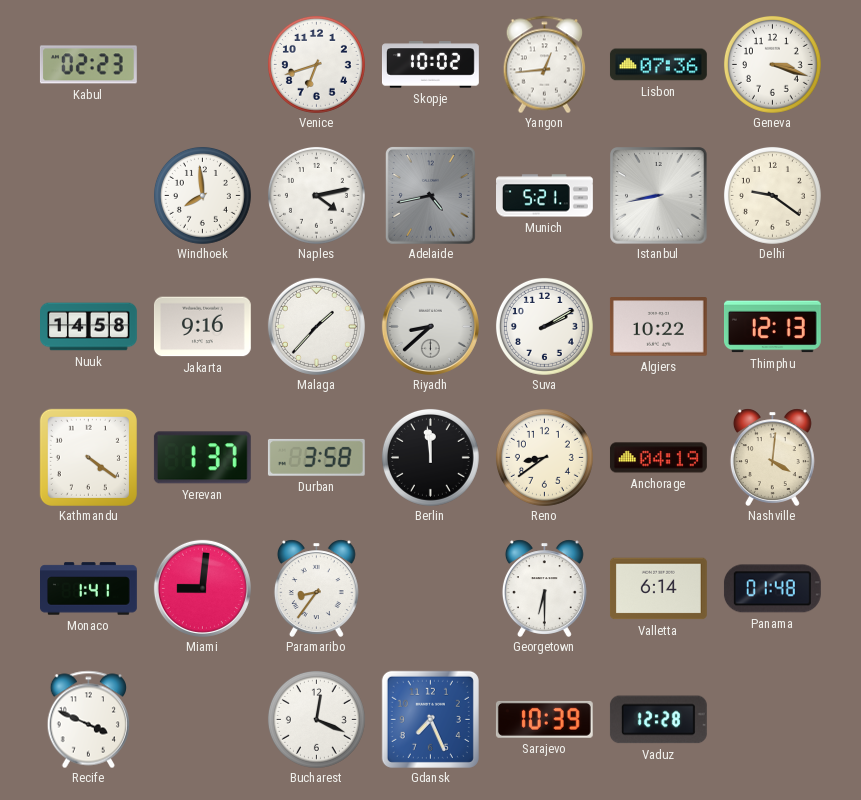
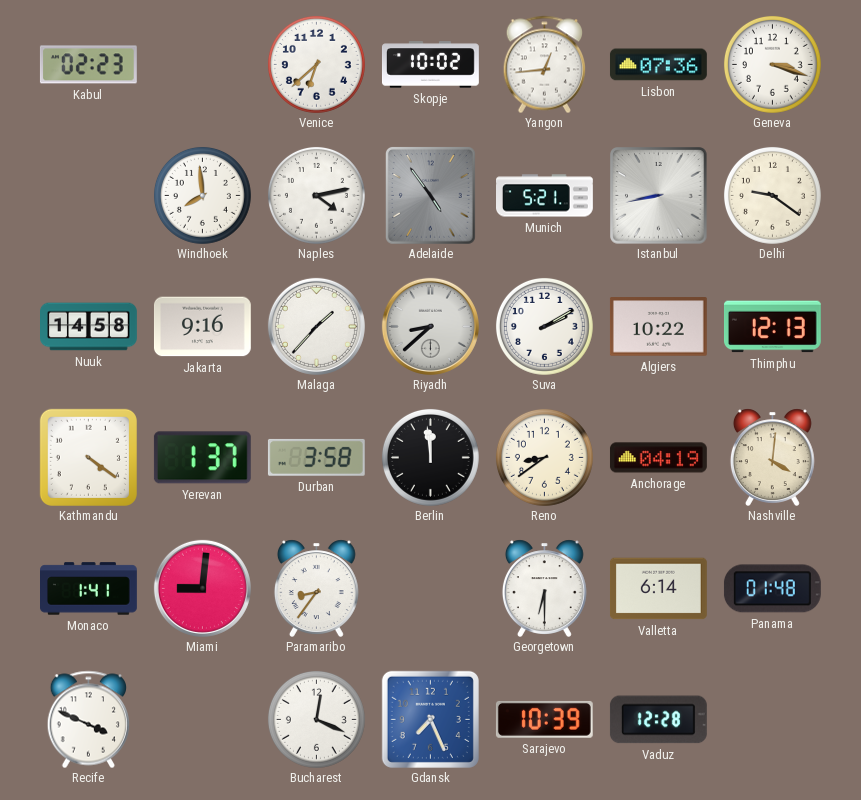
Venice: 6:42 -> 6:38 (316, 64)
Adelaide: 4:43 -> 4:54 (430, 195)
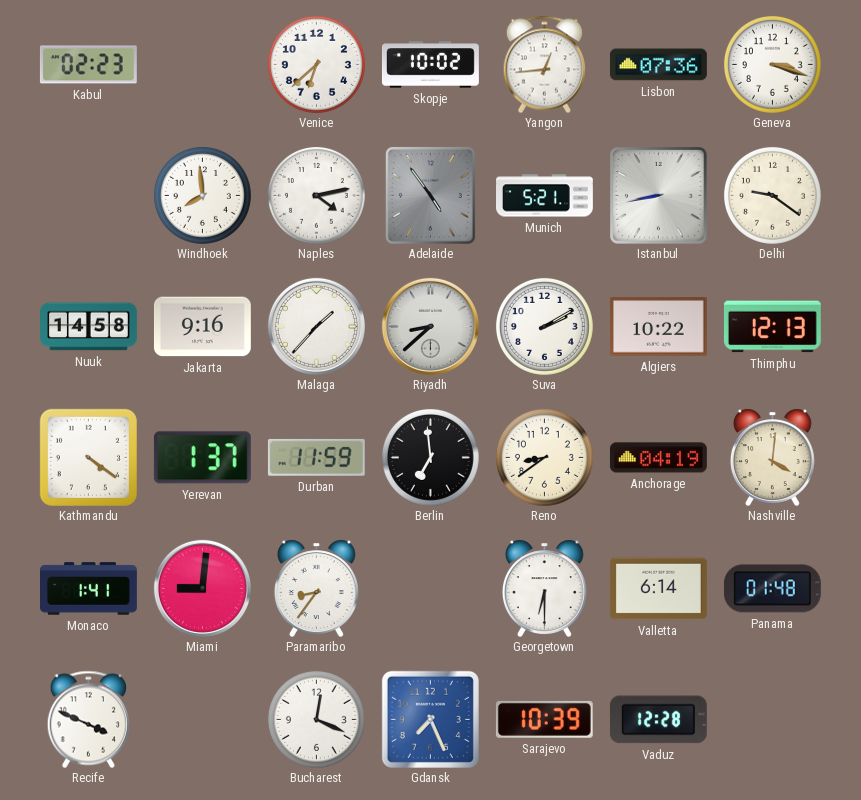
Durban: 3:58 -> 11:59 (316, 457)
Berlin: 11:59 -> 6:59 (430, 457)
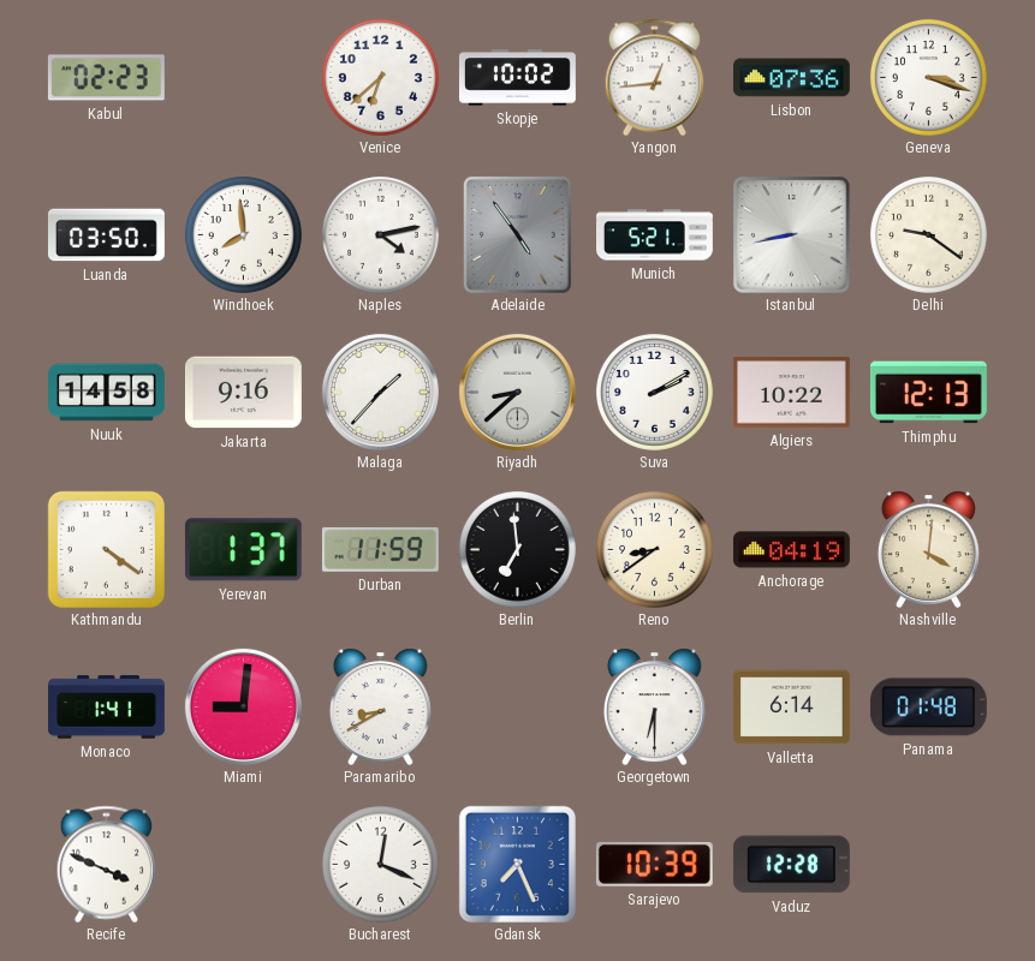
Luanda: none -> 03:50 (106, 235)
Paramaribo: 8:36 -> 8:40 (380, 706)
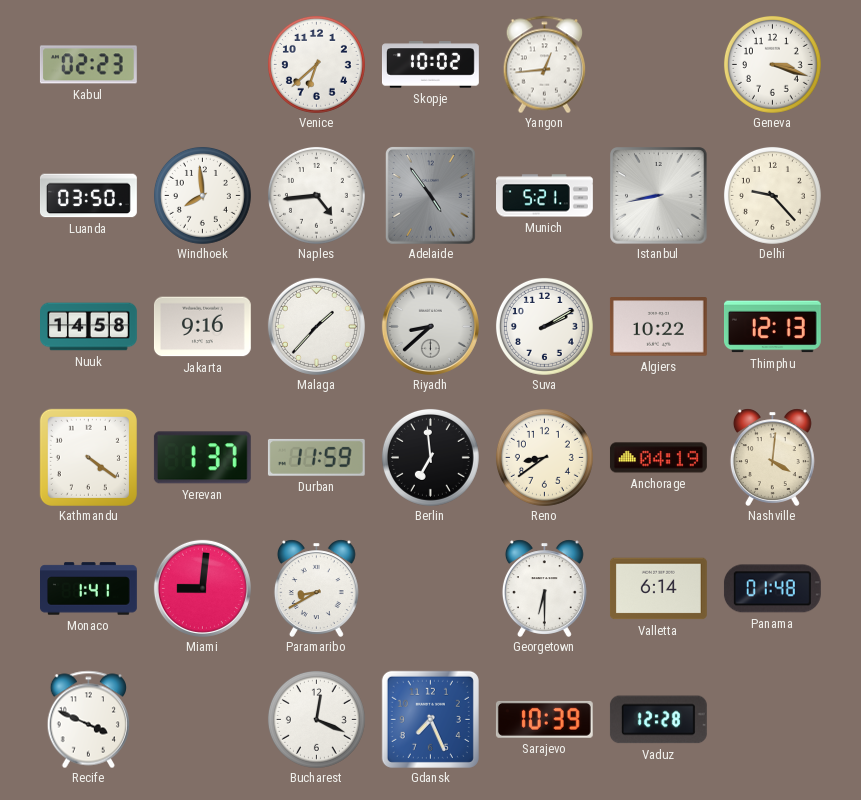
Lisbon: 07:36 -> none (791, 78)
Naples: 4:13 -> 4:44 (316, 195)
Delhi: 9:21 -> 9:23 (772, 195)
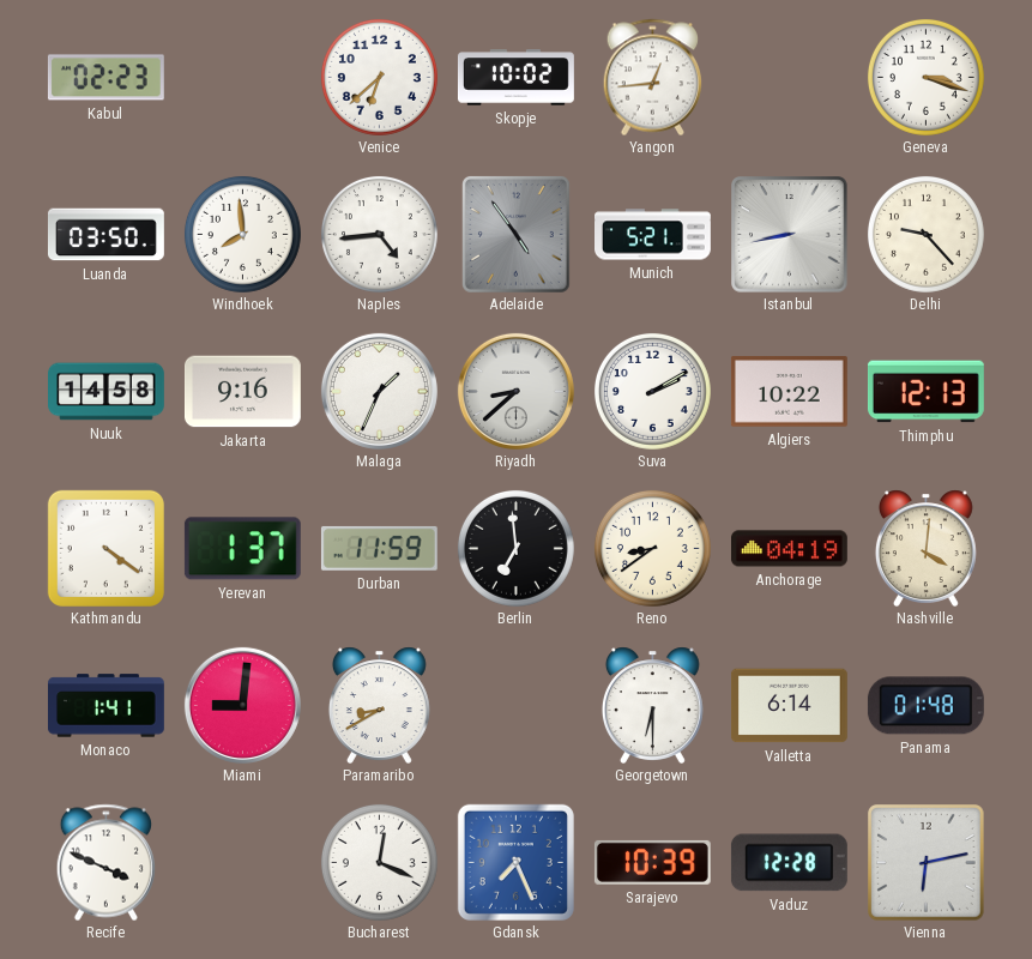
Malaga: 1:37 -> 1:34 (379, 391)
Vienna: none -> 6:13 (925, 862)
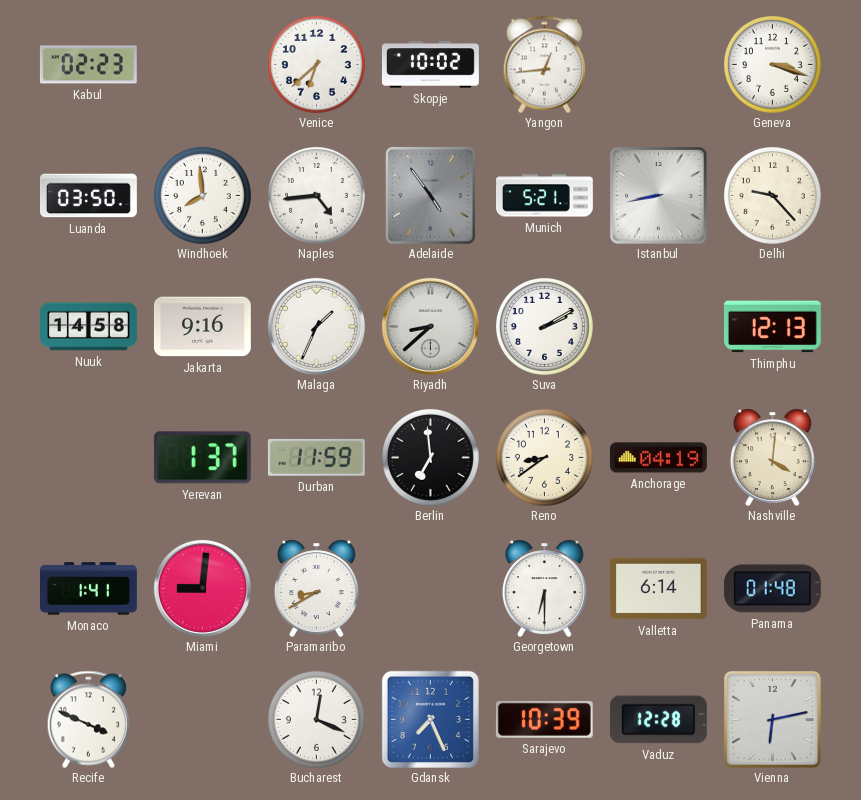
Algiers: 10:22 -> none (789, 392)
Kathmandu: 4:21 -> none (105, 548)
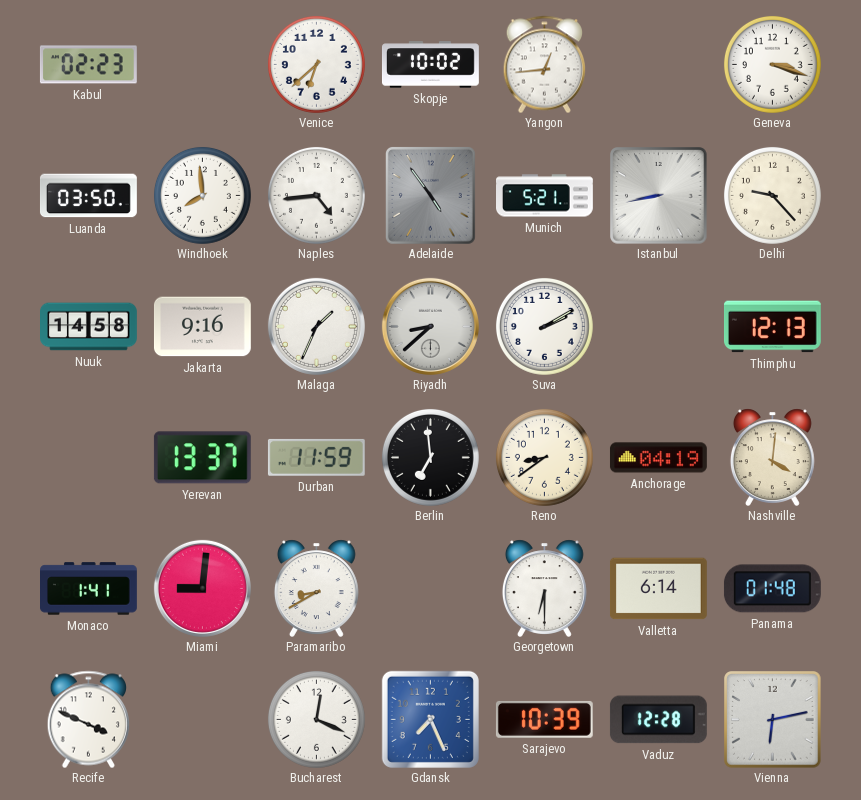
Yerevan: 1:37 -> 13:37 (202, 458)
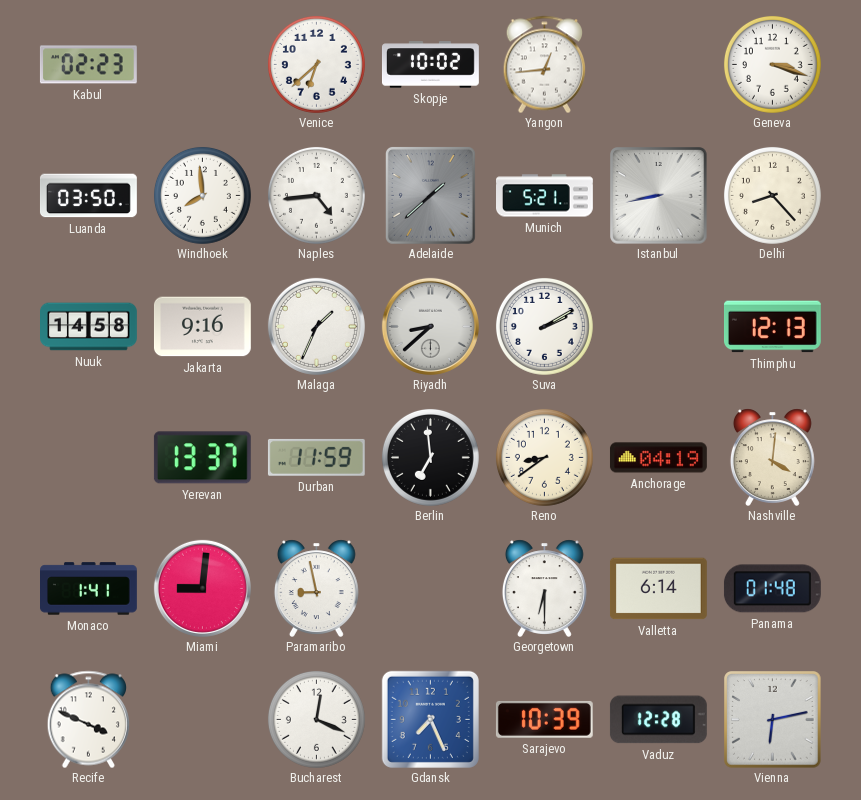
Adelaide: 4:54 -> 1:38 (430, 195)
Delhi: 9:23 -> 8:23 (772, 195)
Paramaribo: 8:40 -> 8:58 (316, 588)
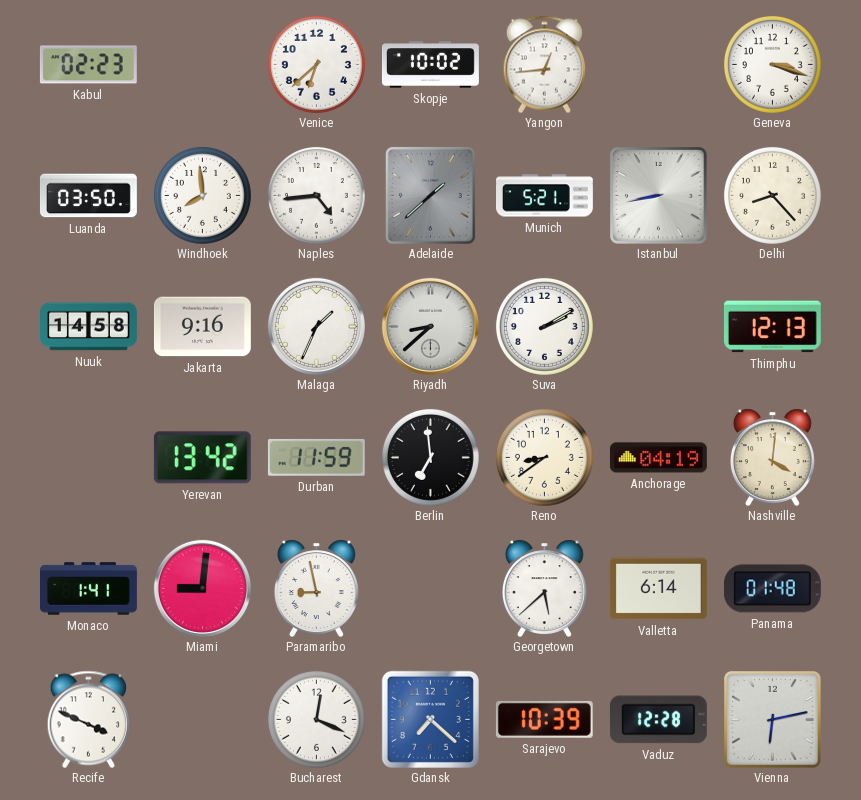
Yerevan: 13:37 -> 13:42 (202, 458)
Georgetown: 6:30 -> 5:38 (544, 588)
Gdansk: 7:26 -> 7:22 (430, 719)
